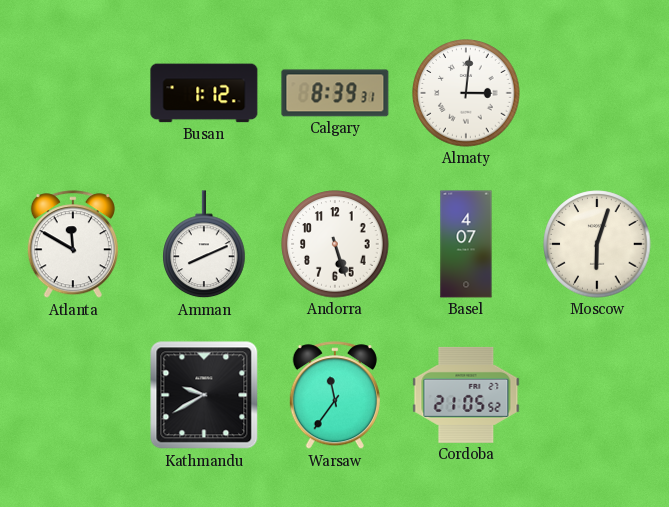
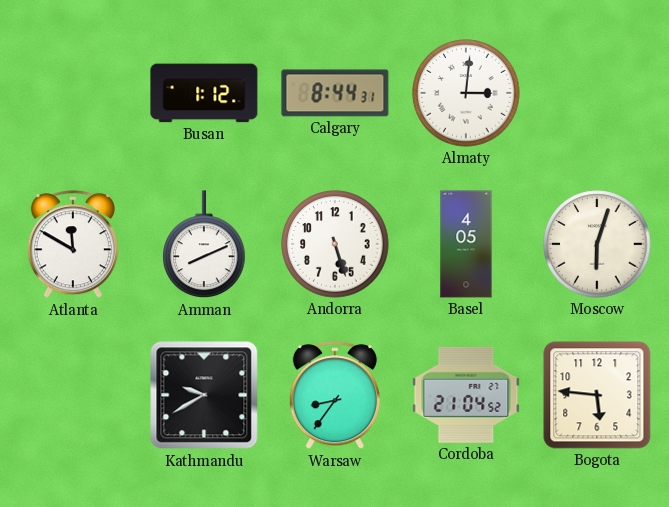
Calgary: 8:39 -> 8:44 (335, 93)
Basel: 4:07 -> 4:05 (466, 244)
Warsaw: 11:36 -> 8:36 (335, 396)
Cordoba: 21:05 -> 21:04 (466, 395)
Bogota: none -> 5:46 (597, 395)
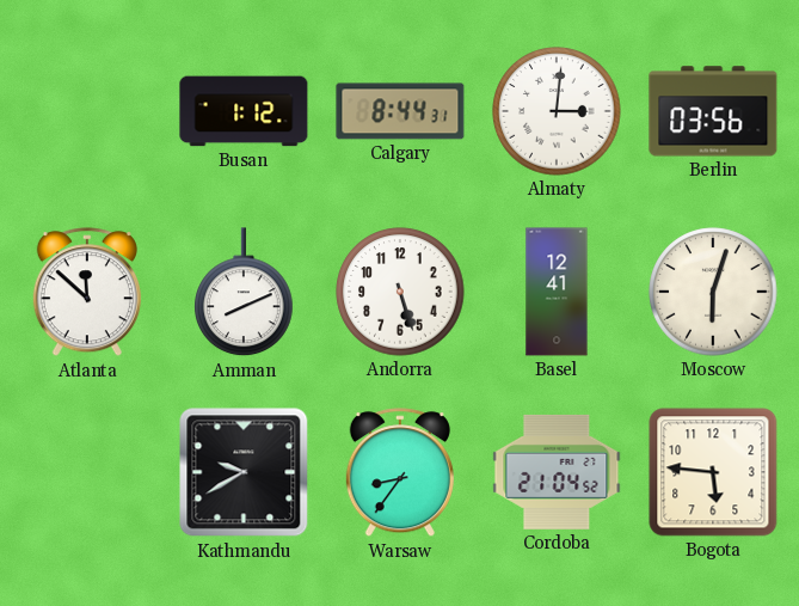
Berlin: none -> 03:56 (713, 111)
Atlanta: 11:50 -> 11:52 (87, 293)
Basel: 4:05 -> 12:41 (557, 292)
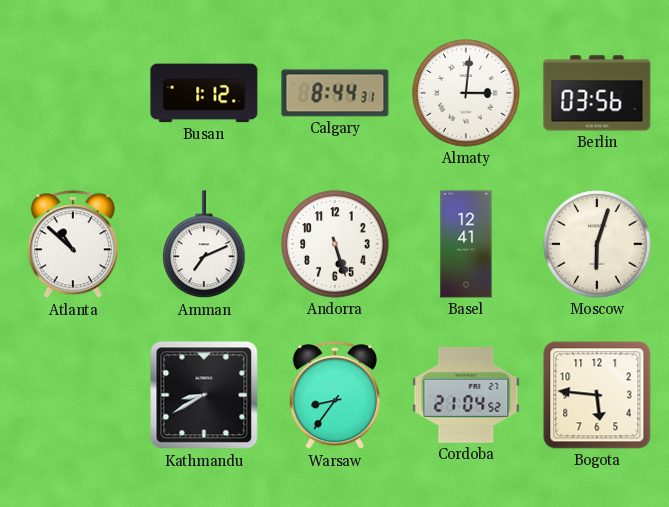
Atlanta: 11:52 -> 10:52 (73, 245)
Amman: 8:11 -> 7:11 (204, 245)
Kathmandu: 9:40 -> 8:40 (204, 395)
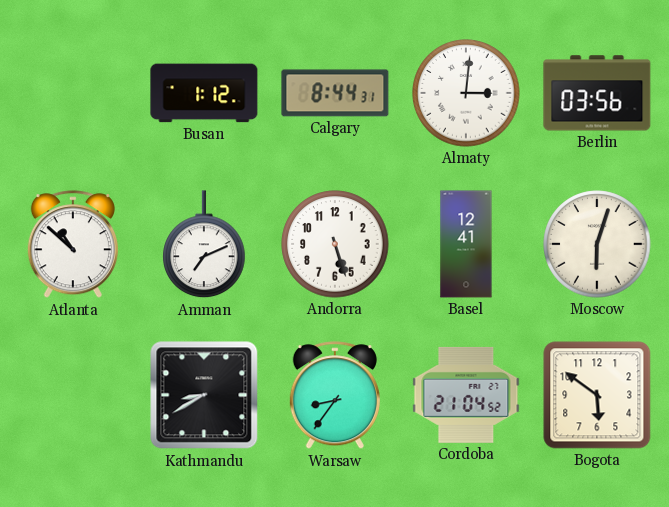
Bogota: 5:46 -> 5:51 (597, 395)
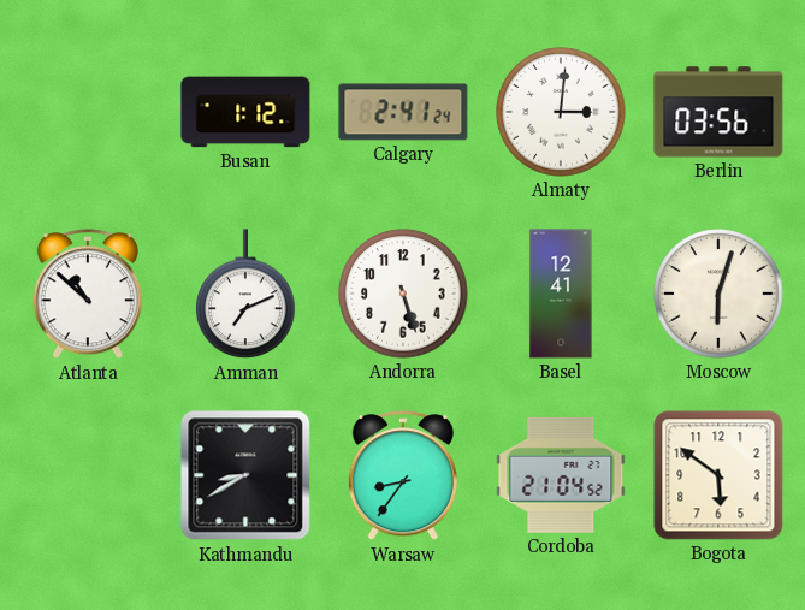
Calgary: 8:44 -> 2:41 (403, 112)
